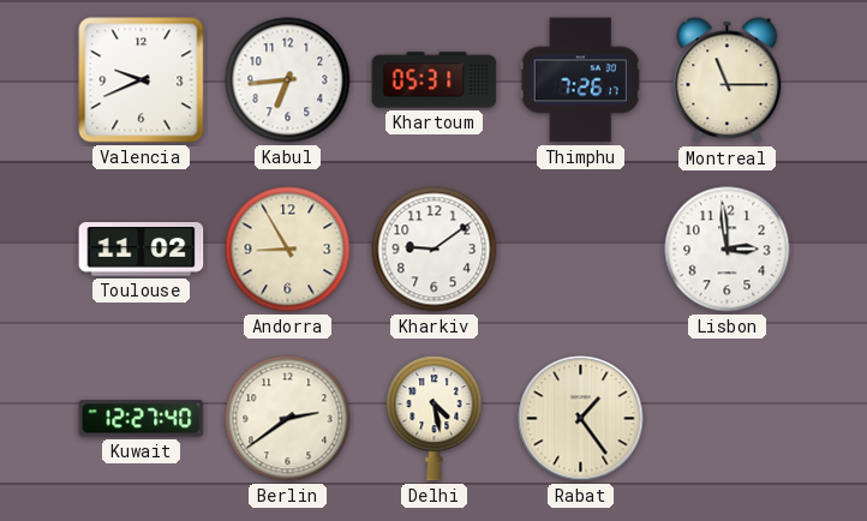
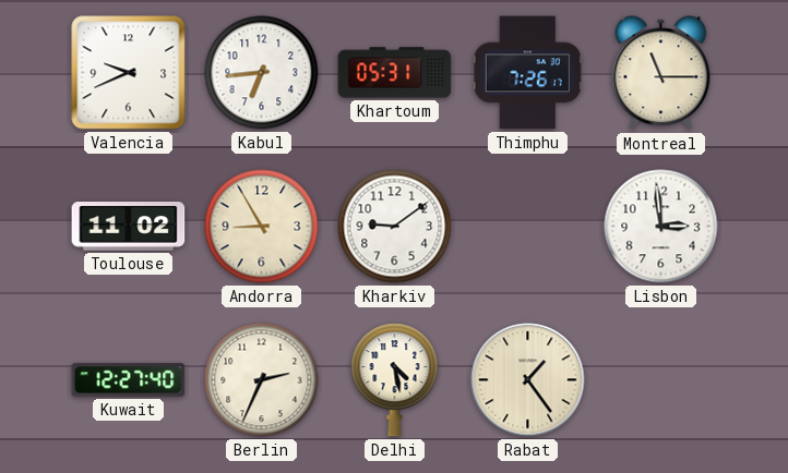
Berlin: 2:39 -> 2:34 (262, 380)
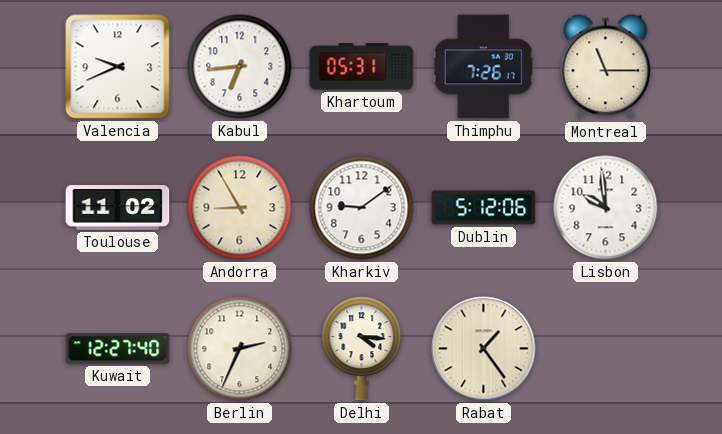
Dublin: none -> 5:12 (484, 208)
Lisbon: 2:59 -> 9:59 (606, 208)
Delhi: 4:28 -> 4:16 (362, 349)
